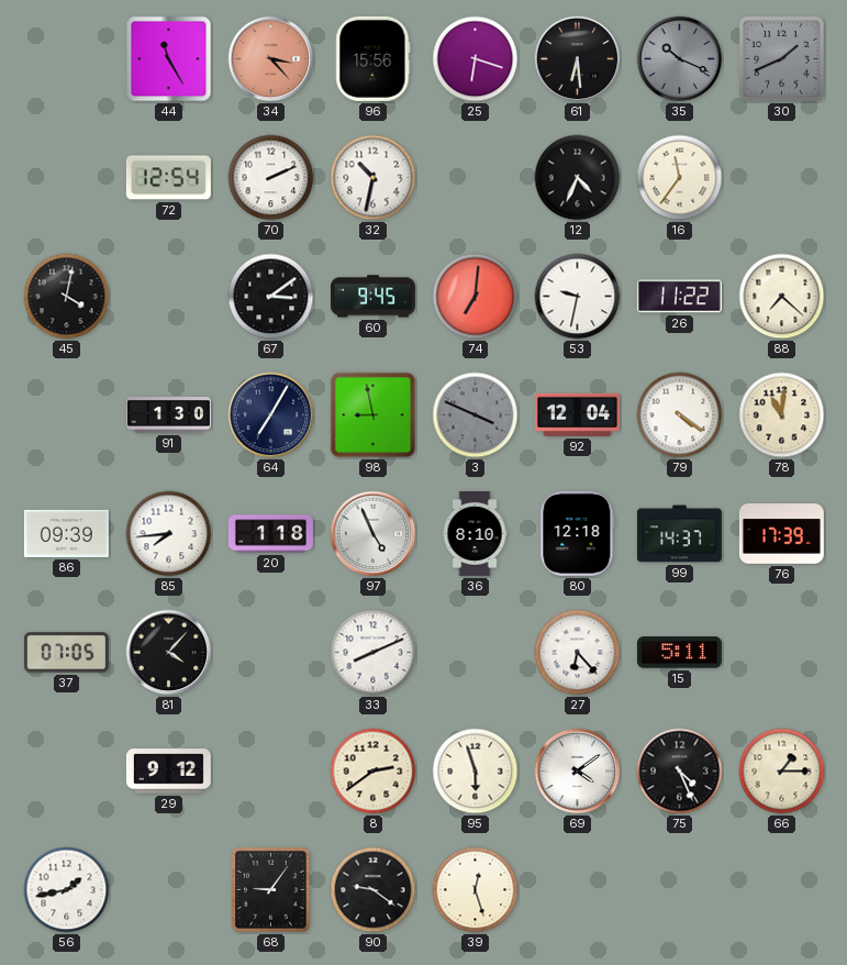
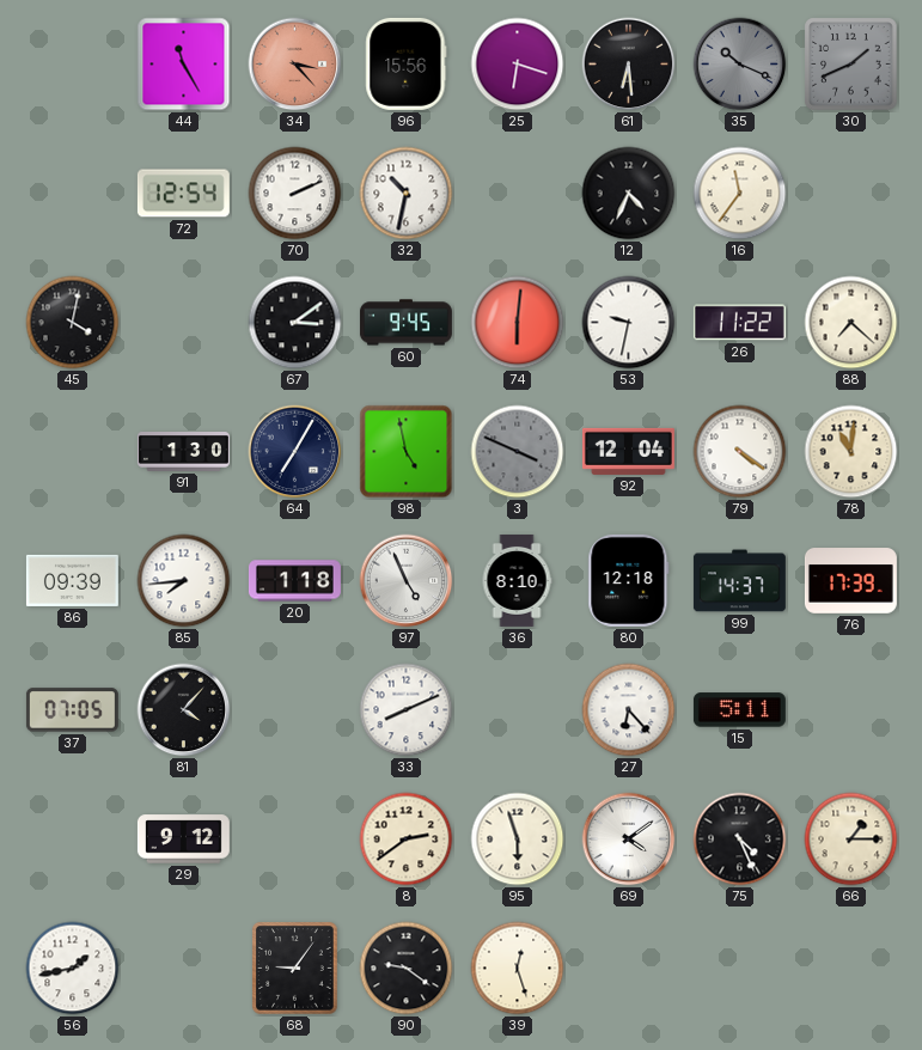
74: 7:01 -> 6:01 (518, 323)
98: 8:58 -> 4:58 (407, 452)
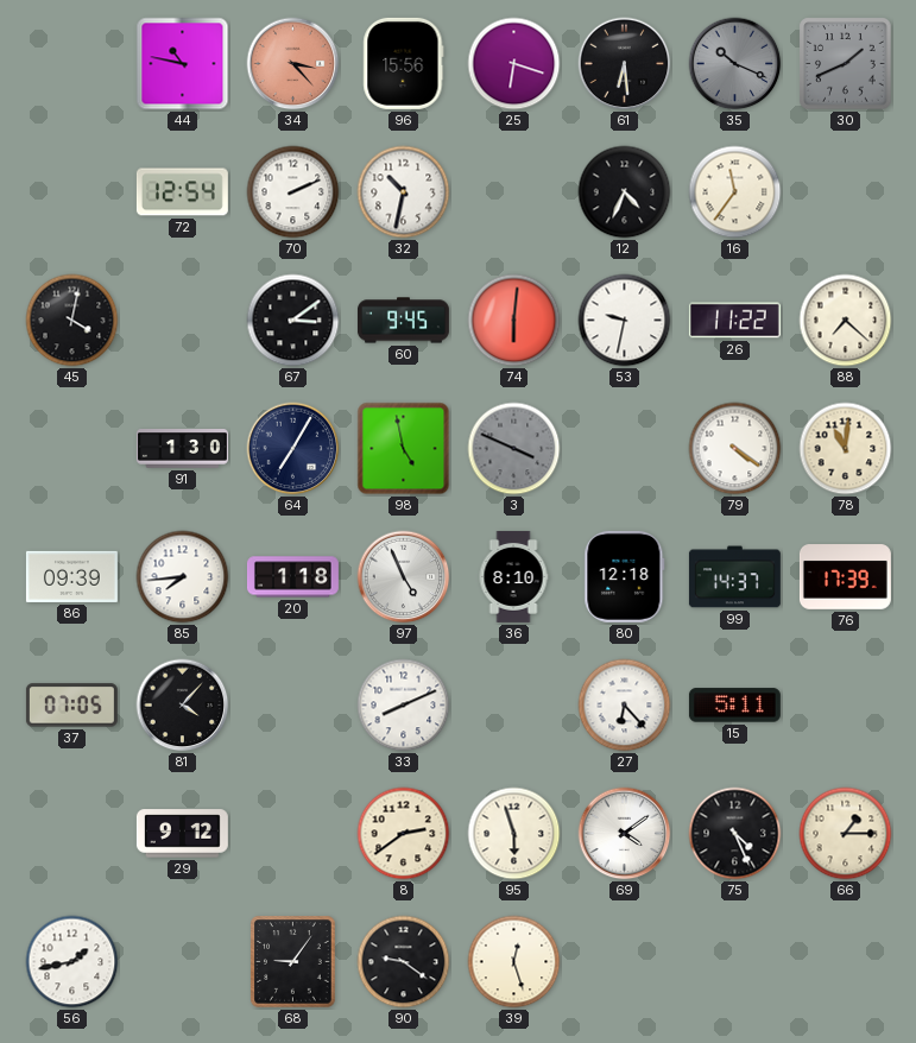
44: 11:25 -> 10:47 (183, 64)
92: 12:04 -> none (628, 451)
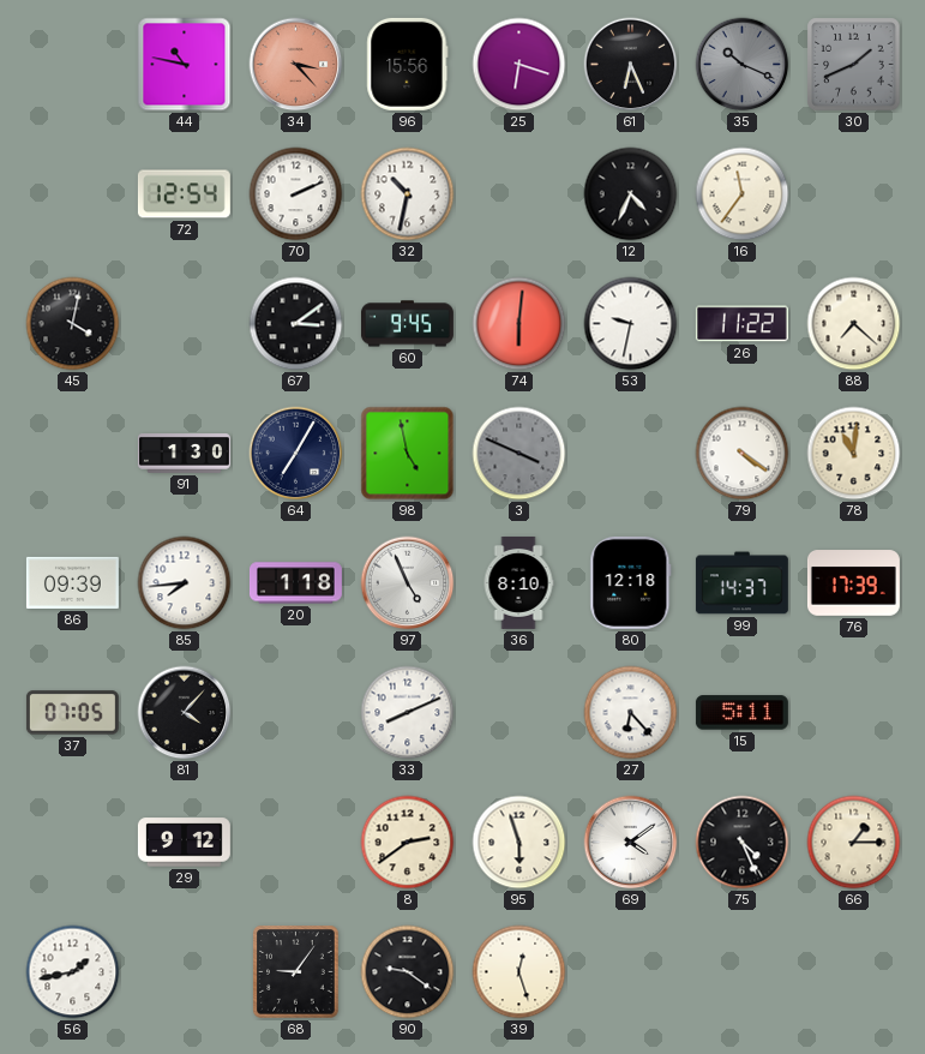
61: 6:29 -> 6:26 (631, 65)
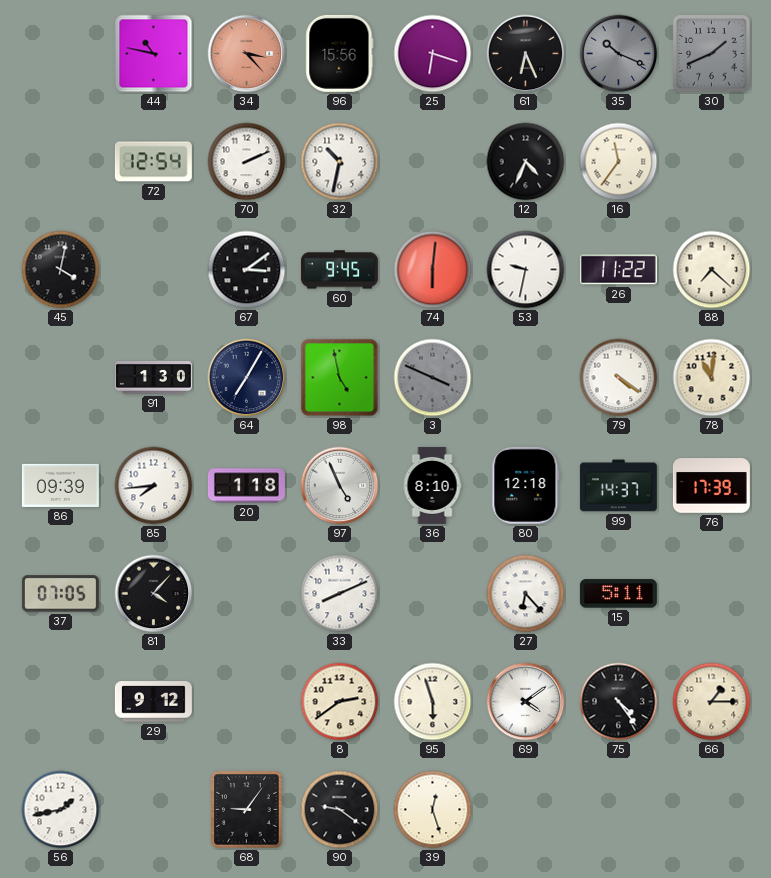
75: 4:26 -> 4:24 (619, 702)
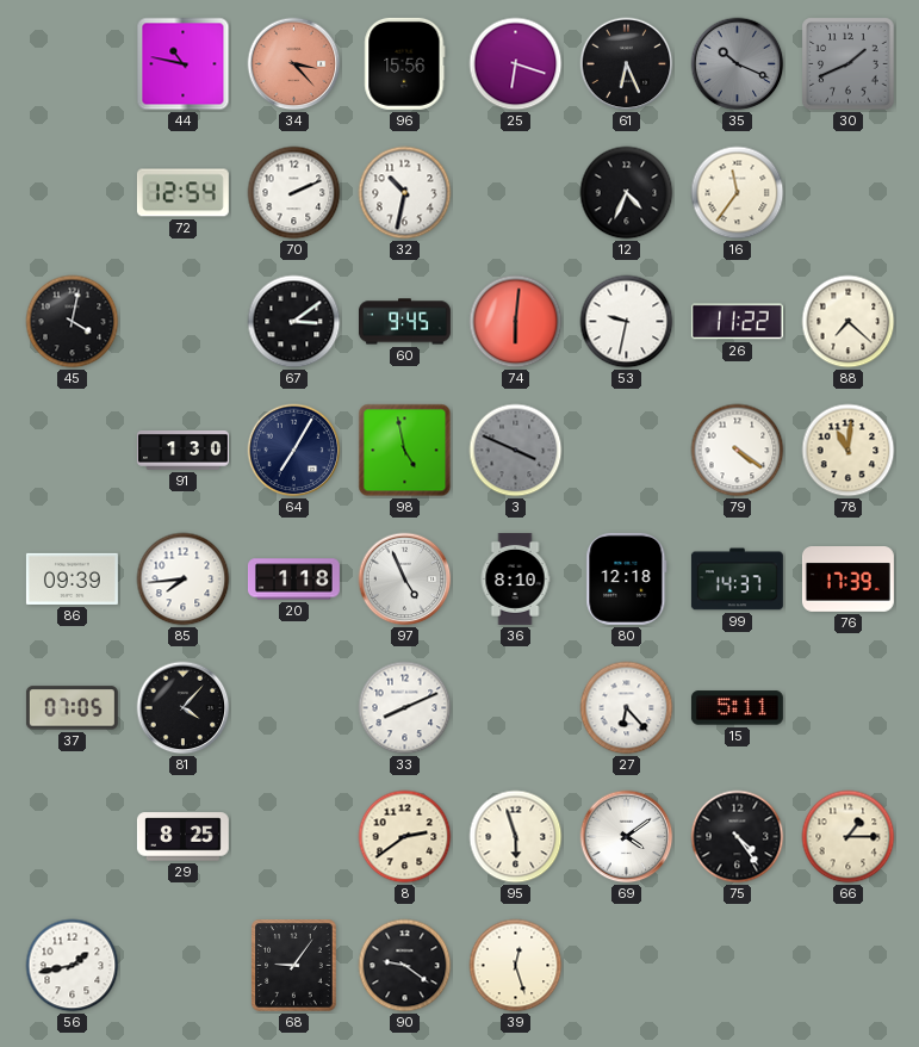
29: 9:12 -> 8:25 (182, 837)
